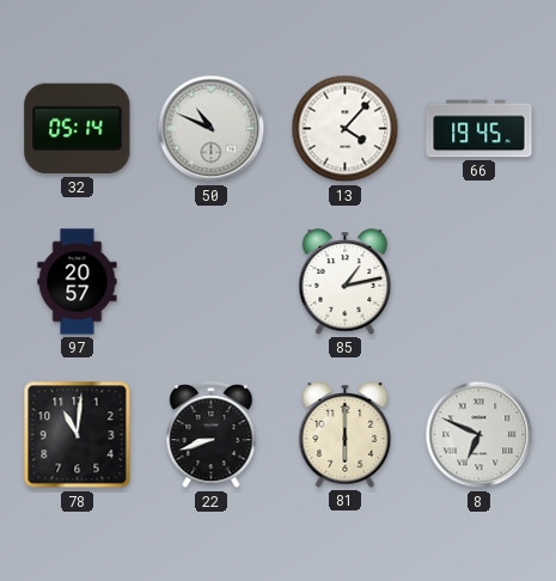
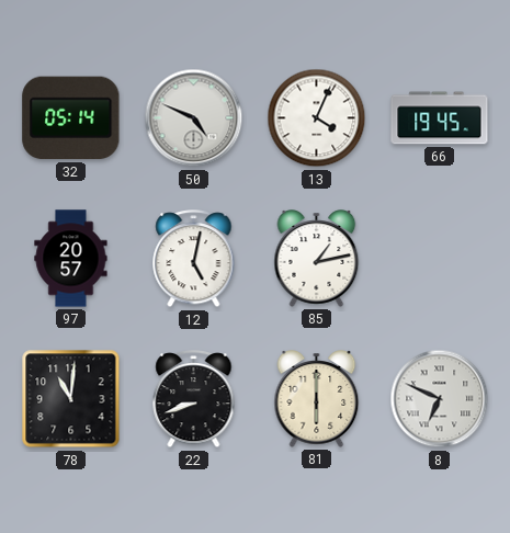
50: 10:49 -> 4:49 (194, 118)
13: 4:07 -> 4:04 (317, 118)
12: none -> 5:02 (194, 259)
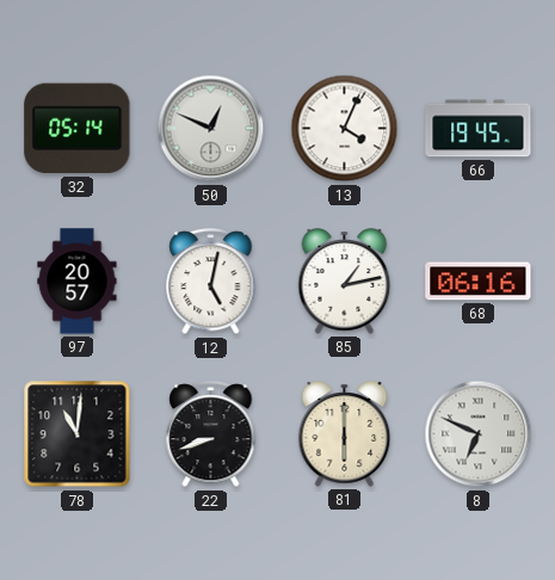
50: 4:49 -> 12:49 (211, 129)
68: none -> 06:16 (479, 282)
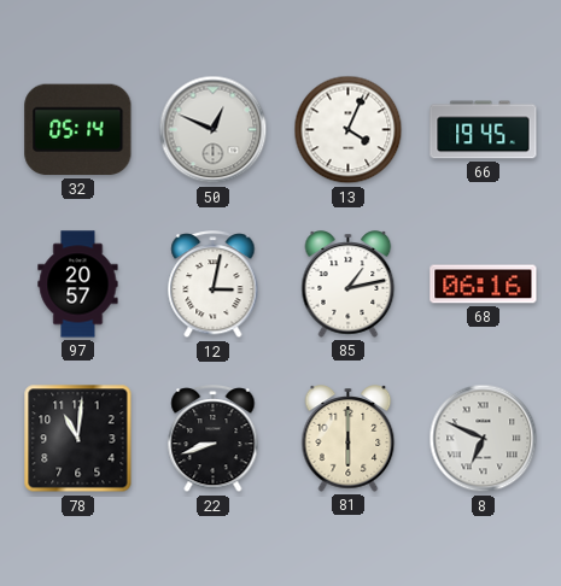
12: 5:02 -> 3:02 (214, 285)
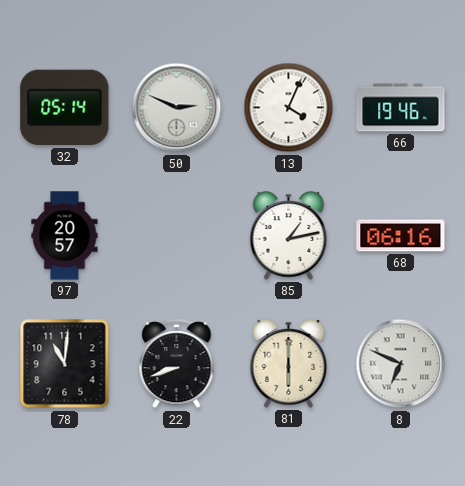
50: 12:49 -> 2:49 (177, 108)
66: 19:45 -> 19:46 (401, 108)
12: 3:02 -> none (214, 285)
